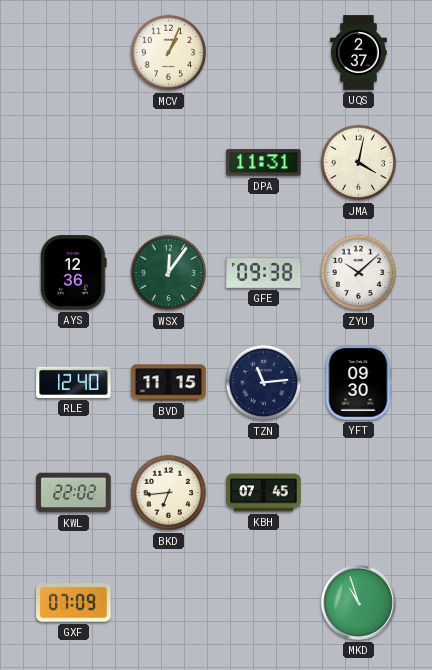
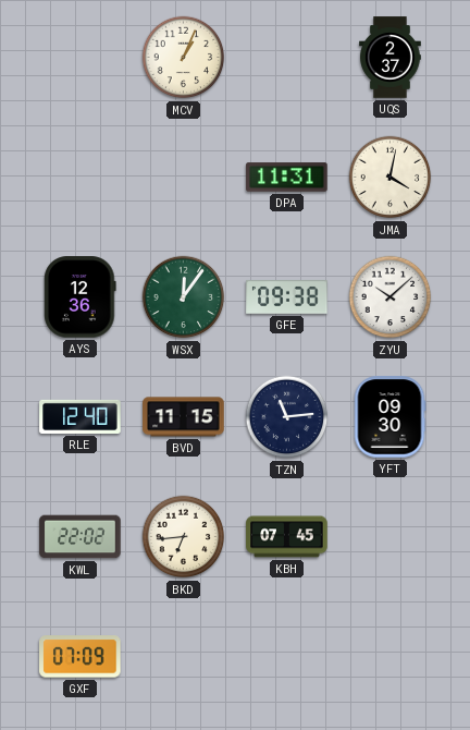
MKD: 10:57 -> none (358, 602)
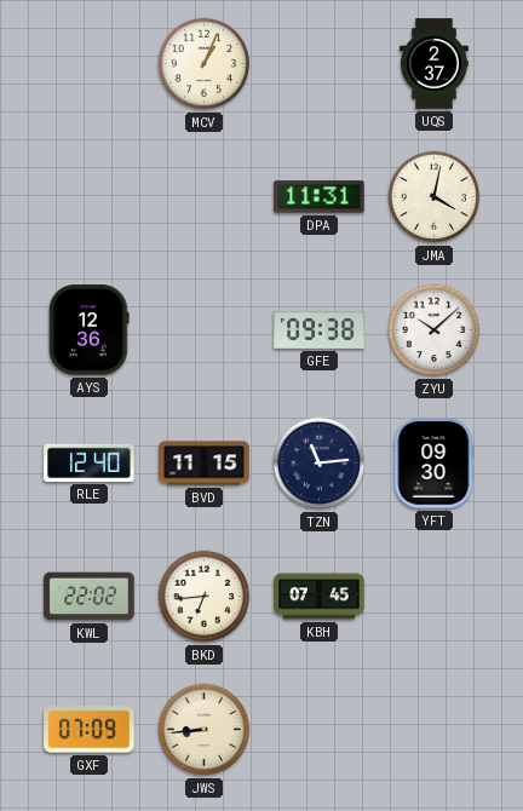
WSX: 12:06 -> none (184, 297)
JWS: none -> 8:44 (205, 730)
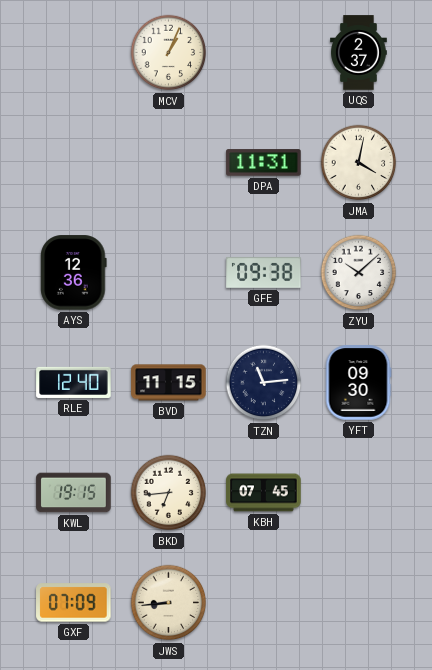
KWL: 22:02 -> 19:15 (74, 493)
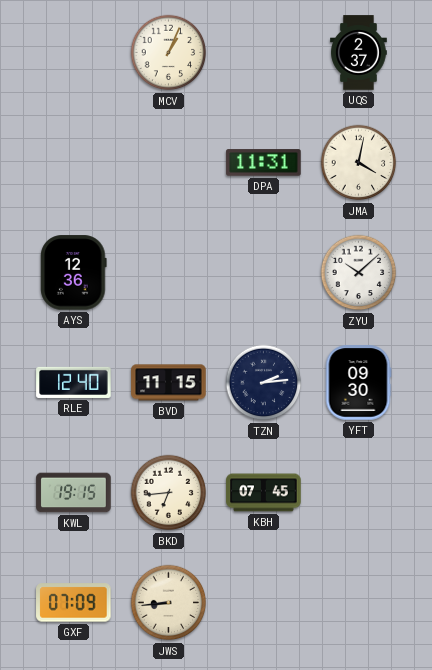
GFE: 09:38 -> none (264, 272)
TZN: 11:14 -> 2:14 (264, 383)
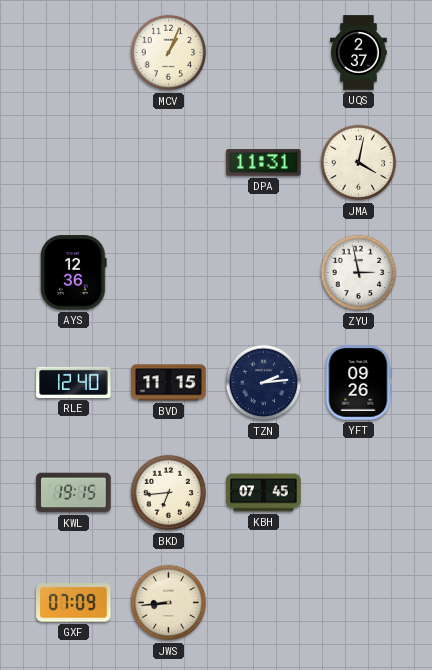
ZYU: 10:08 -> 2:58 (359, 273)
YFT: 09:30 -> 09:26 (358, 383)
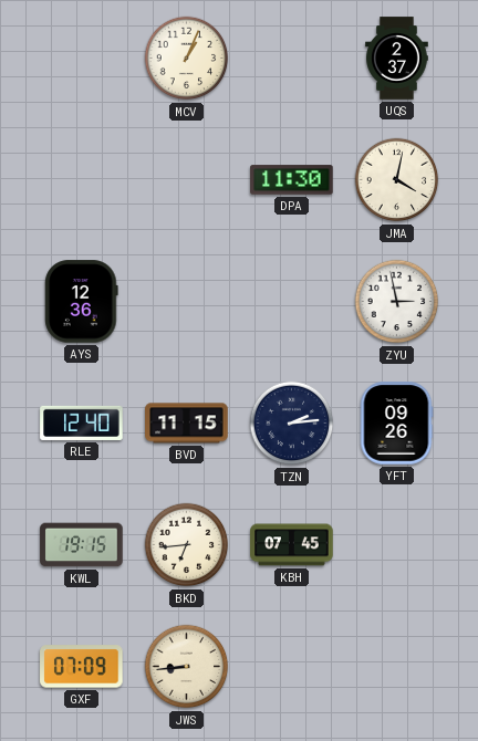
DPA: 11:31 -> 11:30 (292, 180)
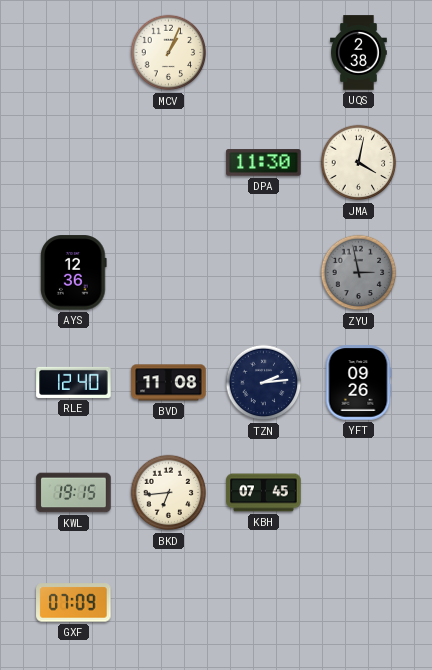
UQS: 2:37 -> 2:38 (359, 53)
ZYU dial: white -> grey (359, 273)
BVD: 11:15 -> 11:08 (169, 383)
JWS: 8:44 -> none (187, 667)
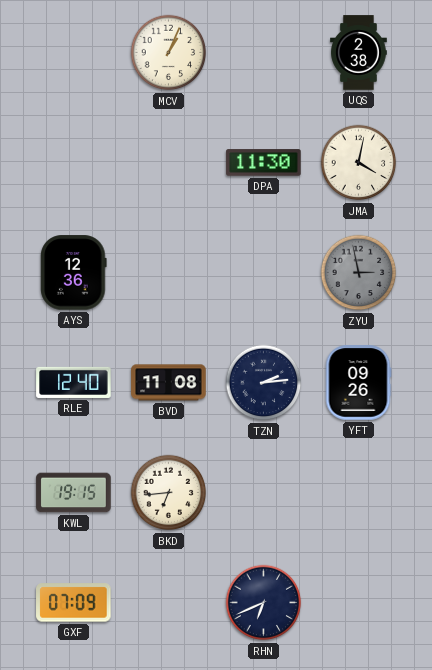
KBH: 07:45 -> none (264, 493)
RHN: none -> 6:41 (264, 603)
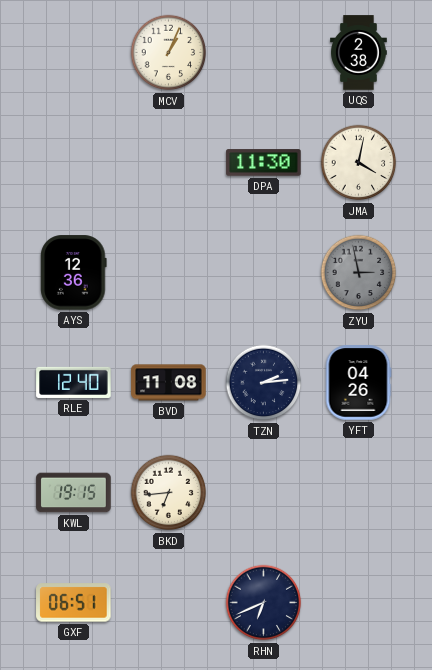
YFT: 09:26 -> 04:26 (358, 383)
GXF: 07:09 -> 06:51 (74, 603)
